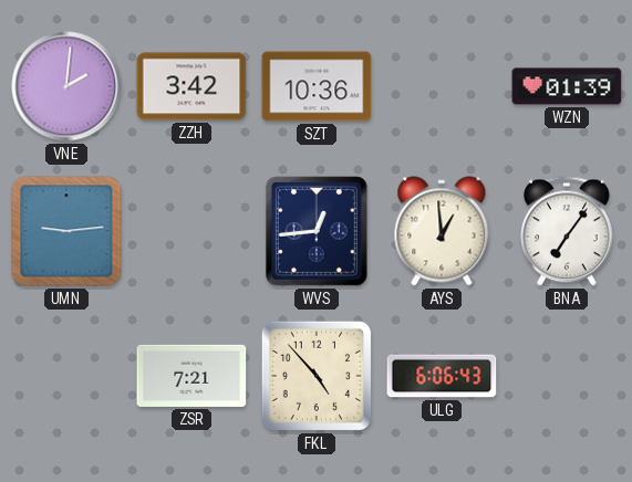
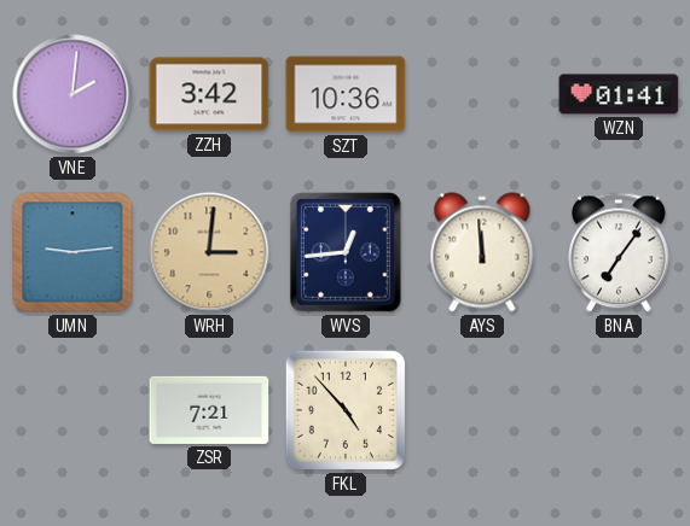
WZN: 01:39 -> 01:41 (619, 94)
WRH: none -> 3:01 (209, 252)
AYS: 12:59 -> 11:59 (482, 252)
ULG: 6:06 -> none (442, 376)
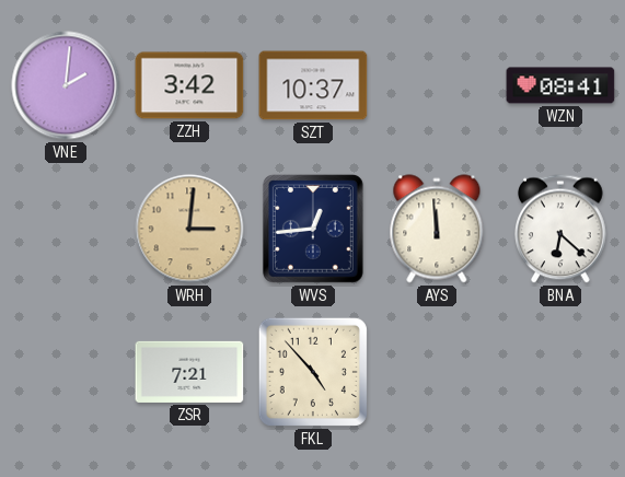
SZT: 10:36 -> 10:37 (313, 85)
WZN: 01:41 -> 08:41 (560, 85)
UMN: 9:14 -> none (73, 252)
BNA: 7:06 -> 6:22 (562, 229)
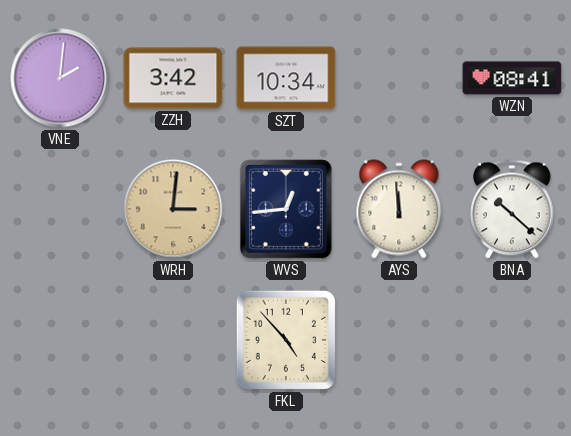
SZT: 10:37 -> 10:34 (286, 78)
BNA: 6:22 -> 10:22 (513, 209)
ZSR: 7:21 -> none (189, 372)
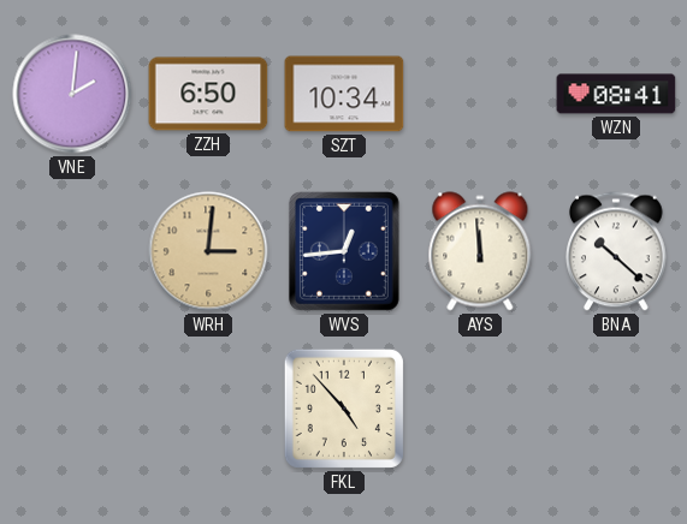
ZZH: 3:42 -> 6:50 (208, 94)
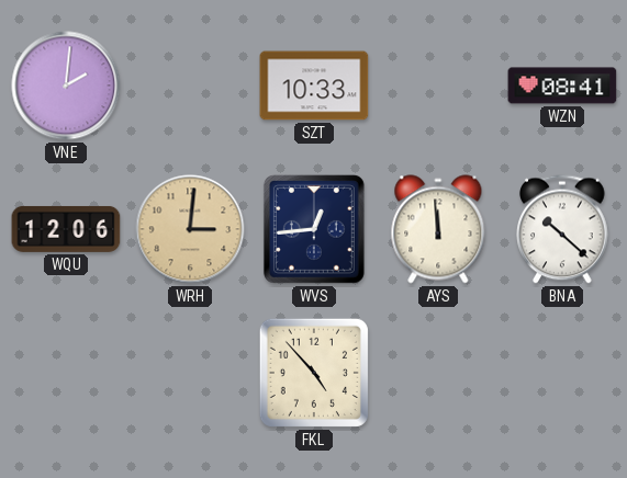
ZZH: 6:50 -> none (208, 94)
SZT: 10:34 -> 10:33 (314, 86)
WQU: none -> 12:06 (66, 229)
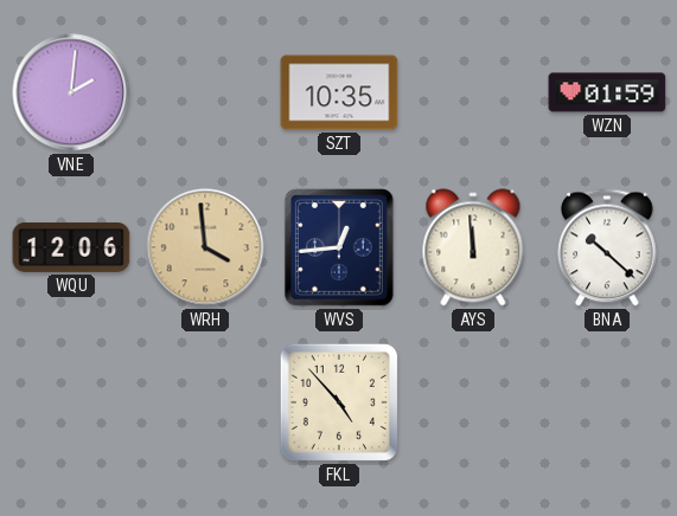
SZT: 10:33 -> 10:35 (339, 92)
WZN: 08:41 -> 01:59 (607, 92)
WRH: 3:01 -> 3:59 (205, 247)
